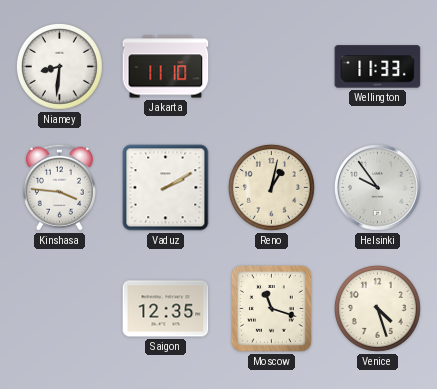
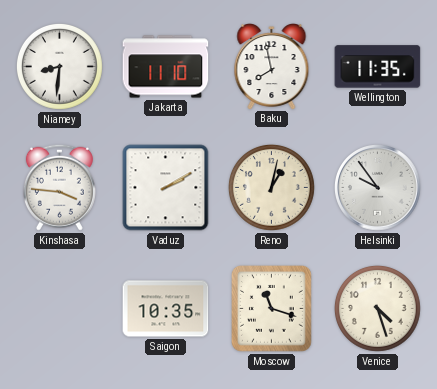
Baku: none -> 7:58 (272, 67)
Wellington: 11:33 -> 11:35 (378, 67)
Saigon: 12:35 -> 10:35 (166, 309)
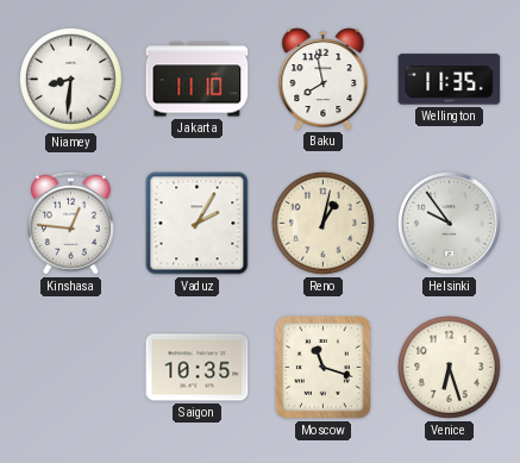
Kinshasa: 3:46 -> 12:46 (70, 223)
Vaduz: 2:10 -> 2:05 (198, 224)
Venice: 4:27 -> 6:27 (449, 367)
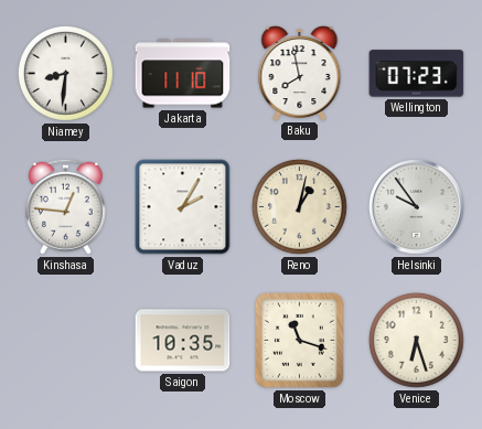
Wellington: 11:35 -> 07:23 (417, 74)
